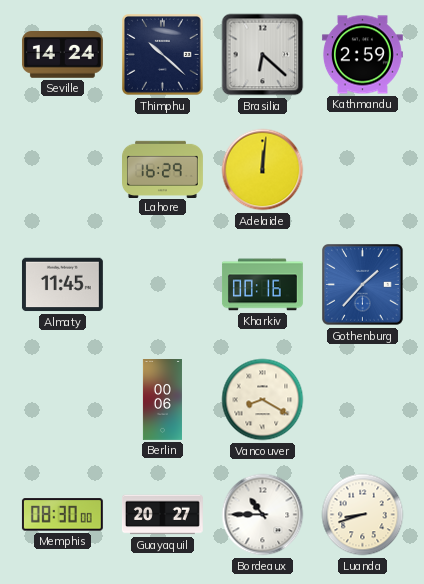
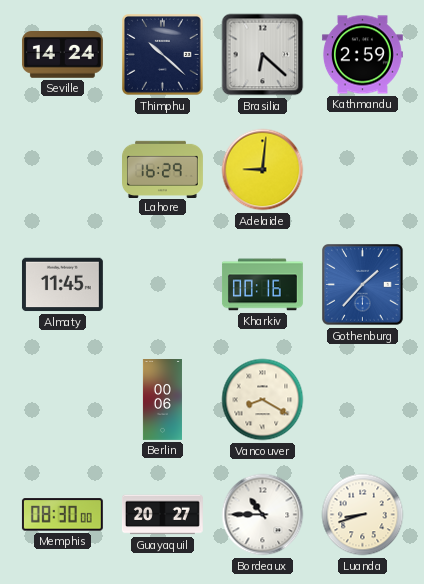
Adelaide: 12:01 -> 9:01 (263, 170)
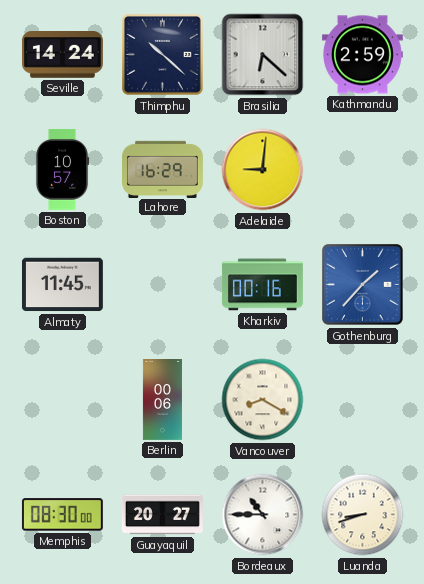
Boston: none -> 10:57 (62, 169)
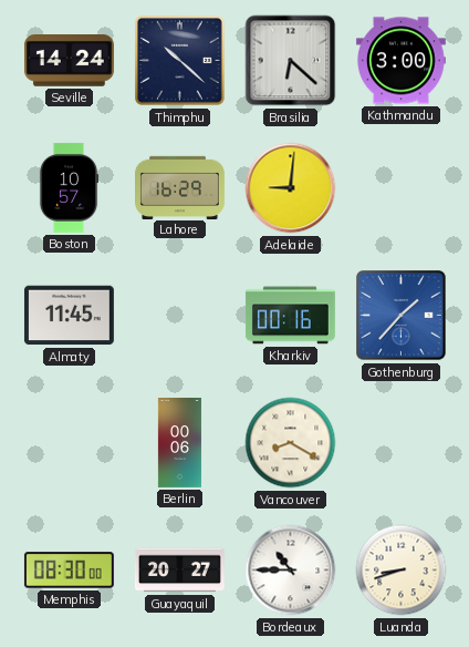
Kathmandu: 2:59 -> 3:00 (400, 61)
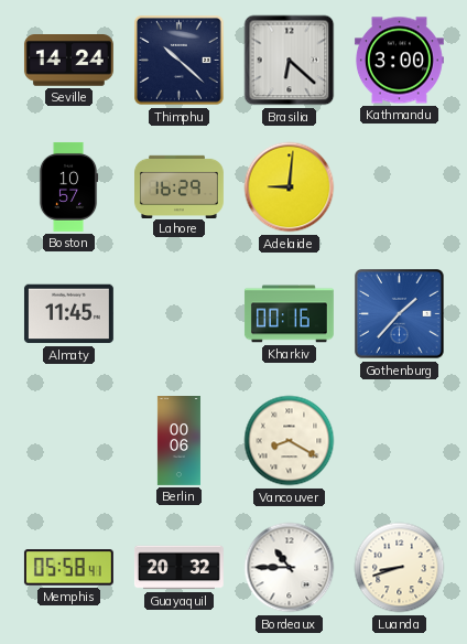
Memphis: 08:30 -> 05:58 (68, 568)
Guayaquil: 20:27 -> 20:32 (178, 568)
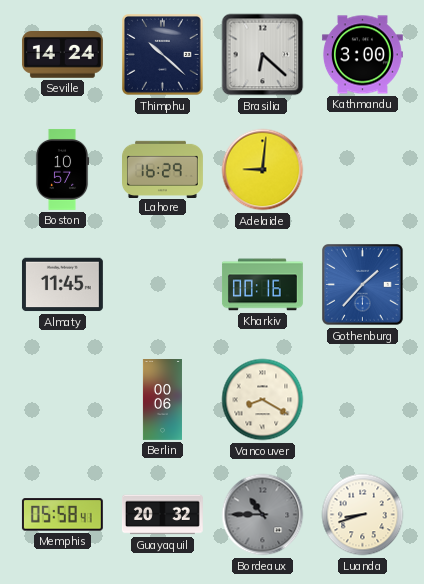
Bordeaux dial: white -> grey (263, 515)
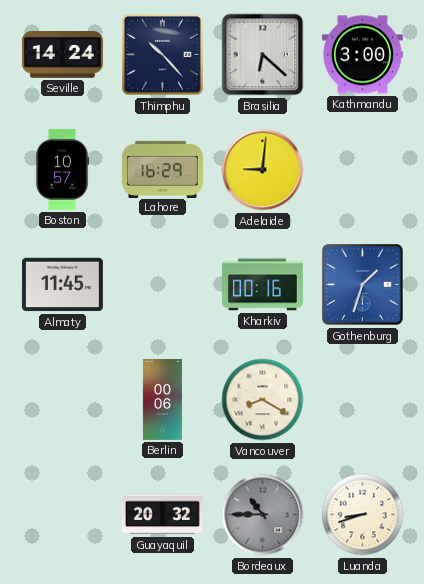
Thimphu: 10:22 -> 10:23 (163, 55)
Gothenburg: 1:37 -> 1:33 (363, 285)
Memphis: 05:58 -> none (62, 515)
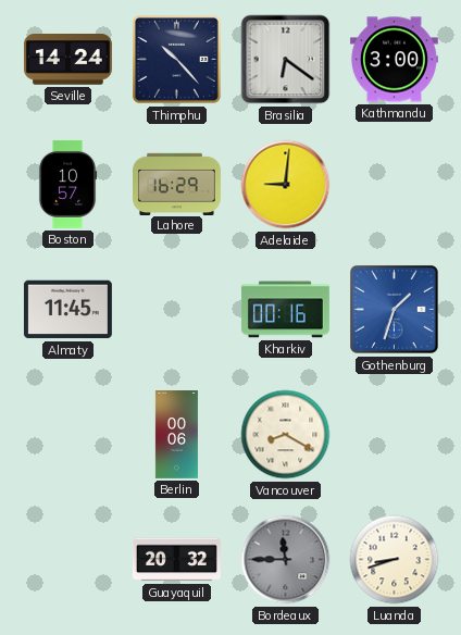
Brasilia: 6:22 -> 6:21 (286, 60)
Bordeaux: 10:45 -> 11:45 (286, 560)
